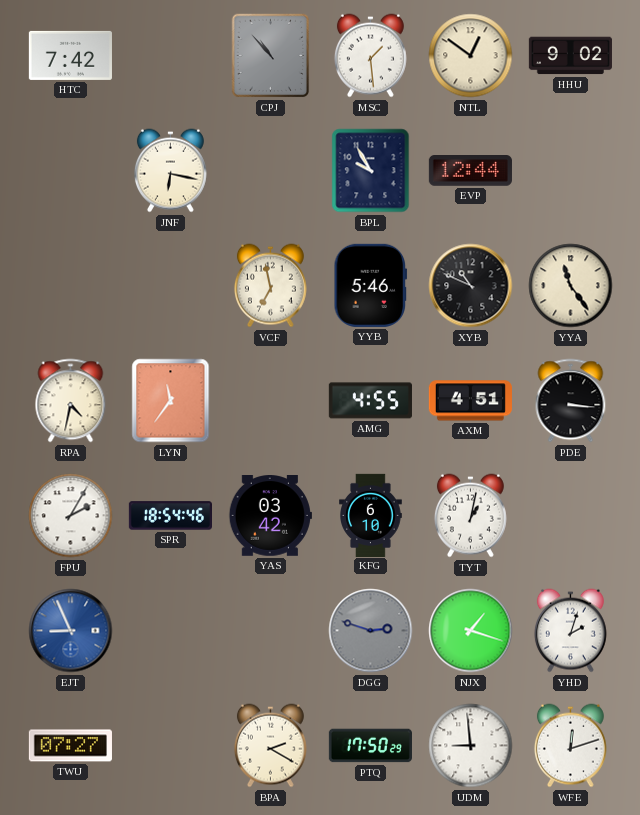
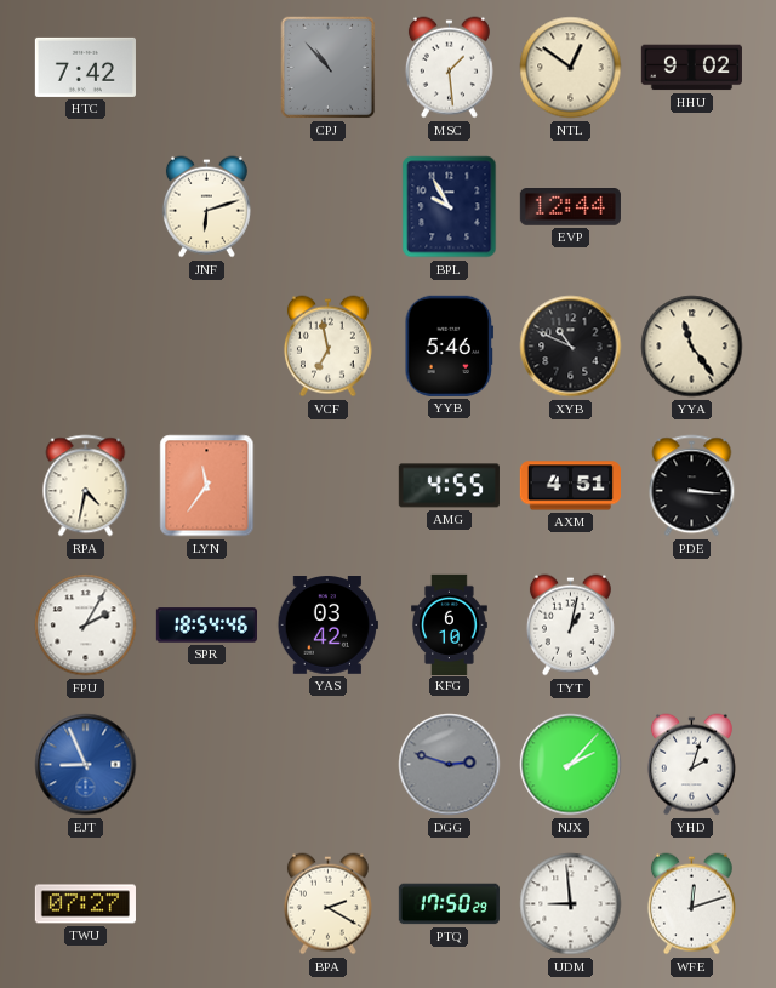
JNF: 6:17 -> 6:12 (206, 207)
NJX: 1:18 -> 2:07 (571, 765)
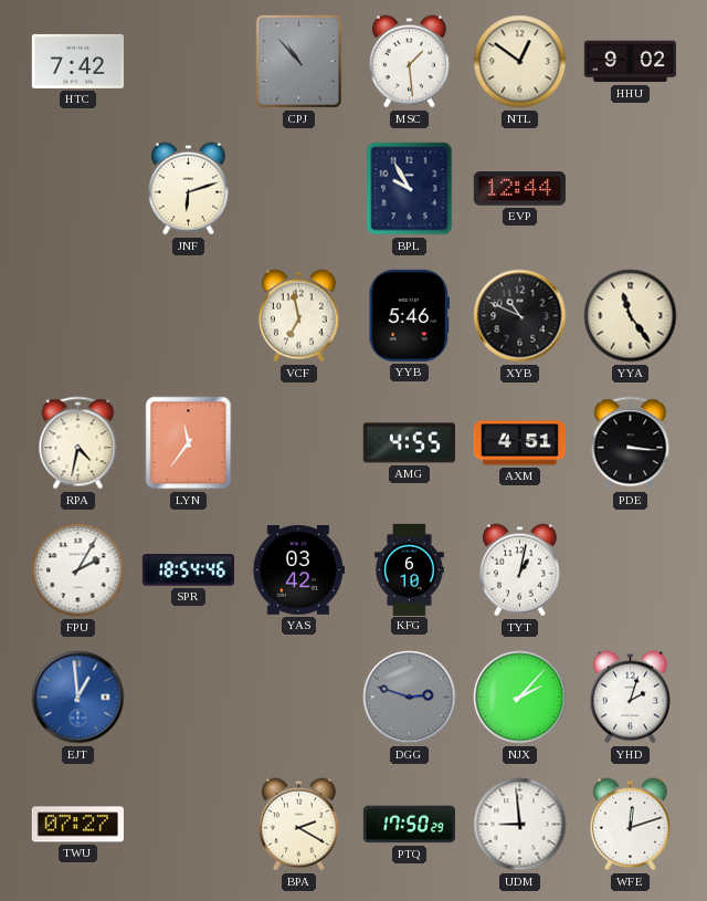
EJT: 8:56 -> 12:59 (78, 698)
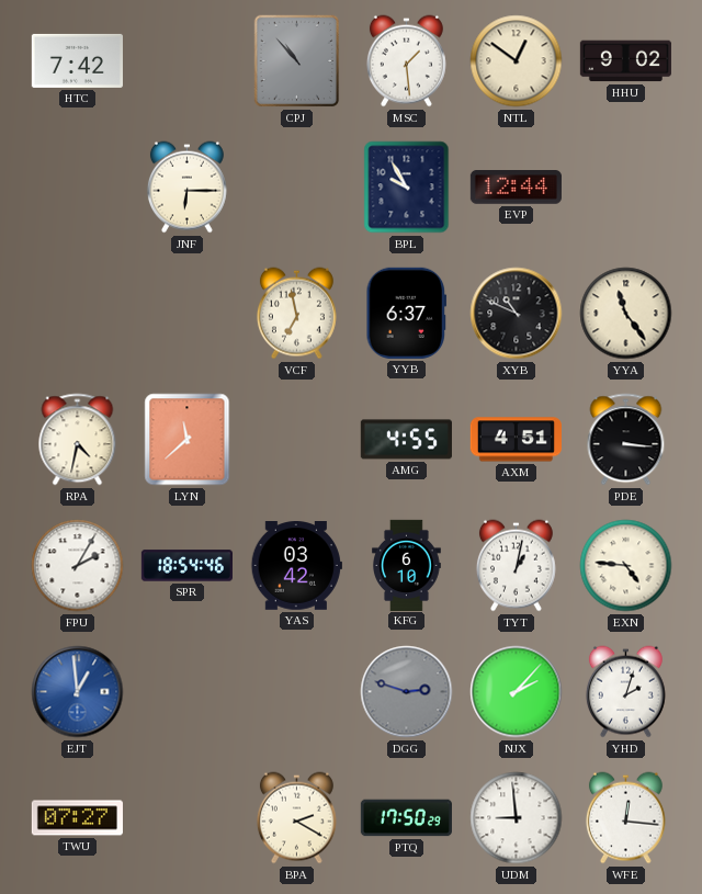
JNF: 6:12 -> 6:15 (186, 188)
YYB: 5:46 -> 6:37 (407, 313)
LYN: 11:36 -> 11:38 (188, 440)
EXN: none -> 4:46 (626, 566)
WFE: 12:12 -> 12:16 (625, 818)
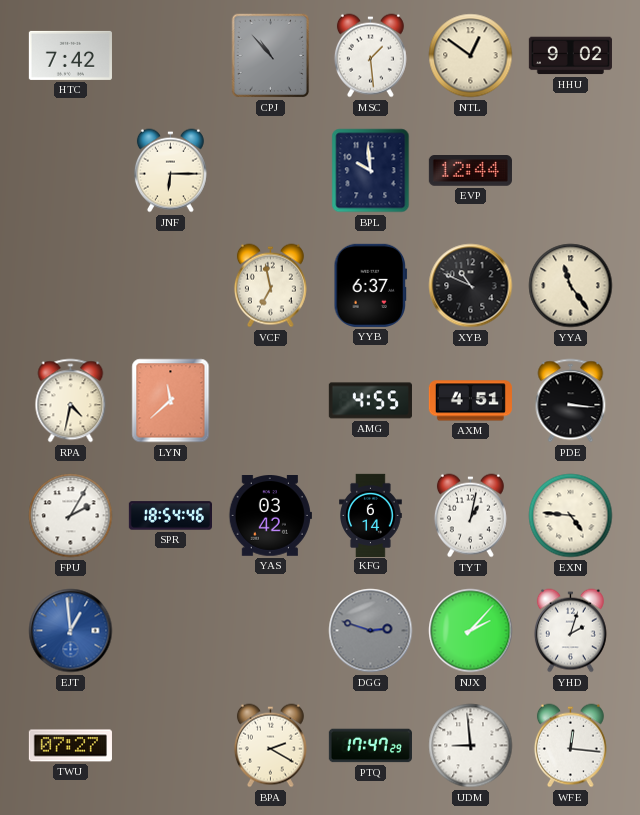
BPL: 9:55 -> 9:59 (371, 171)
KFG: 6:10 -> 6:14 (371, 515)
PTQ: 17:50 -> 17:47 (370, 746)
